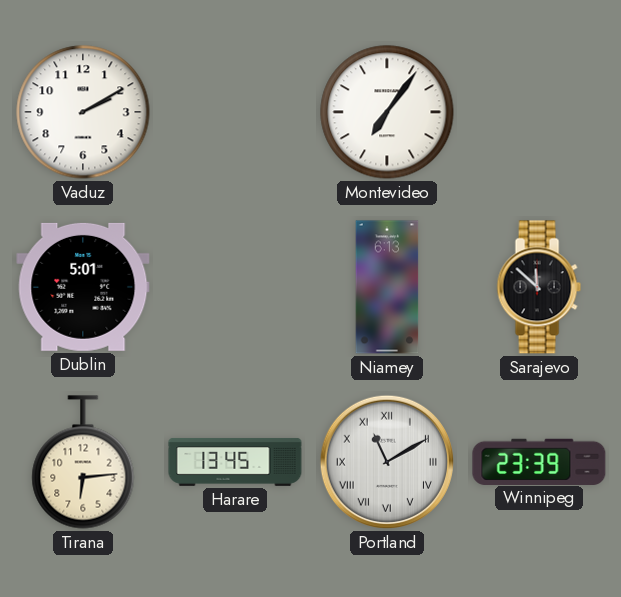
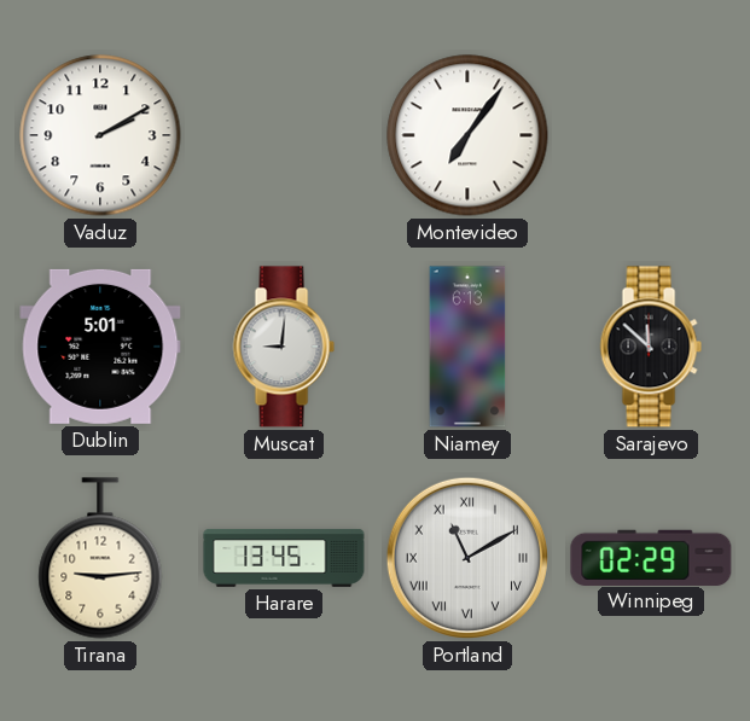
Muscat: none -> 9:01 (284, 347)
Tirana: 6:14 -> 9:14 (100, 558)
Winnipeg: 23:39 -> 02:29 (651, 557)
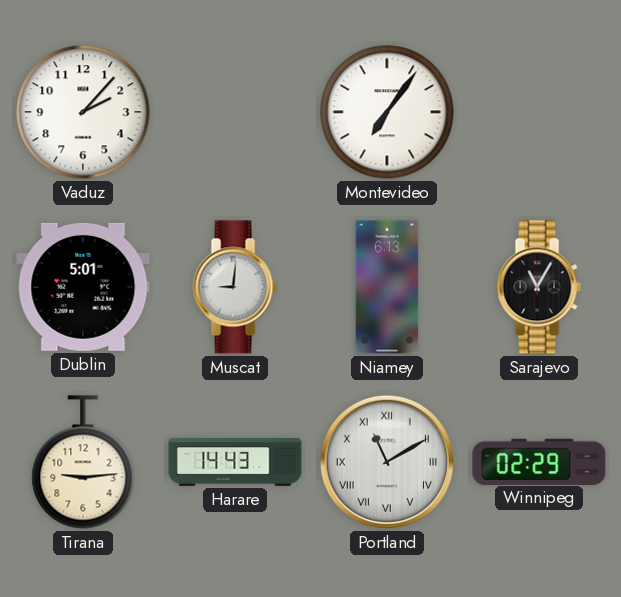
Vaduz: 2:10 -> 2:07 (83, 112)
Sarajevo: 11:52 -> 11:05 (539, 287)
Harare: 13:45 -> 14:43 (235, 462)
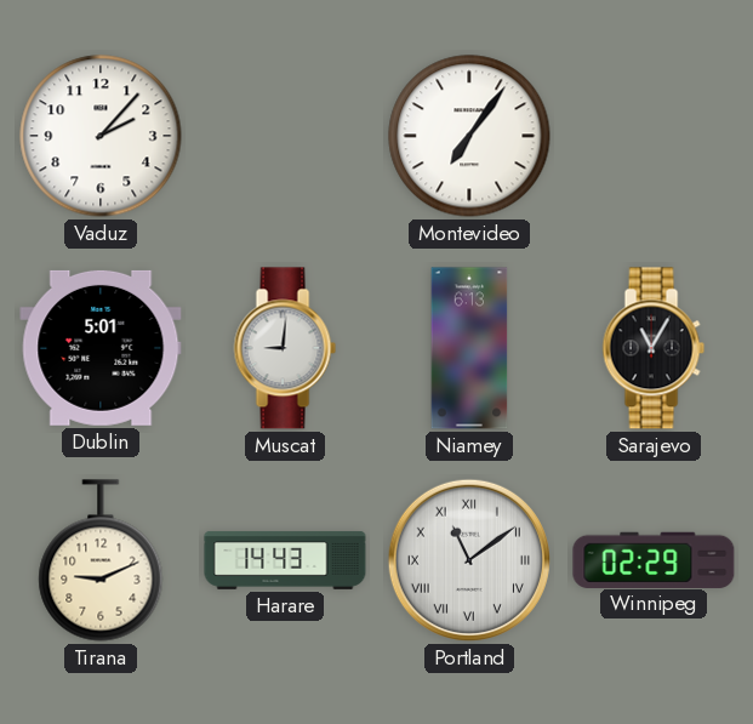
Tirana: 9:14 -> 9:11 (101, 560)
Portland: 11:10 -> 11:09 (469, 560)
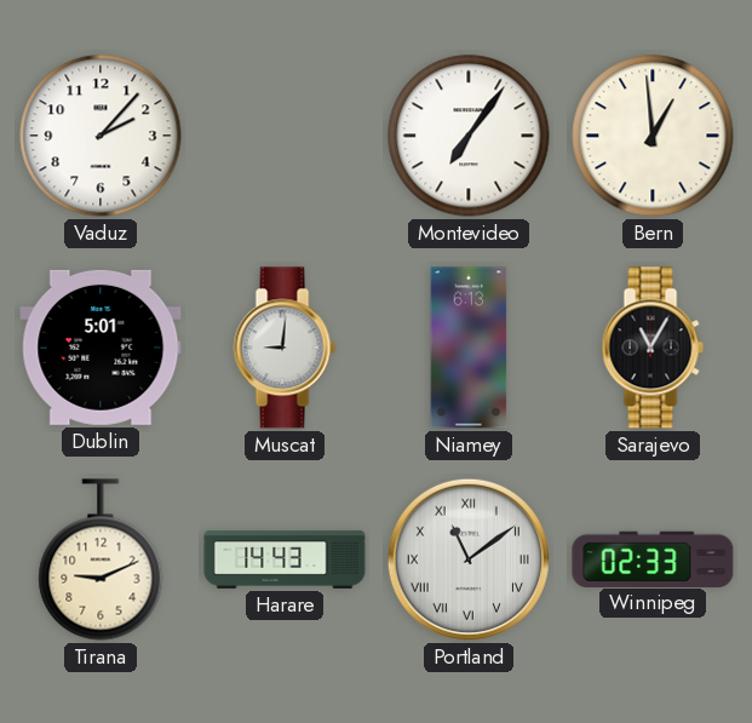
Bern: none -> 12:59 (653, 136)
Winnipeg: 02:29 -> 02:33 (653, 558)
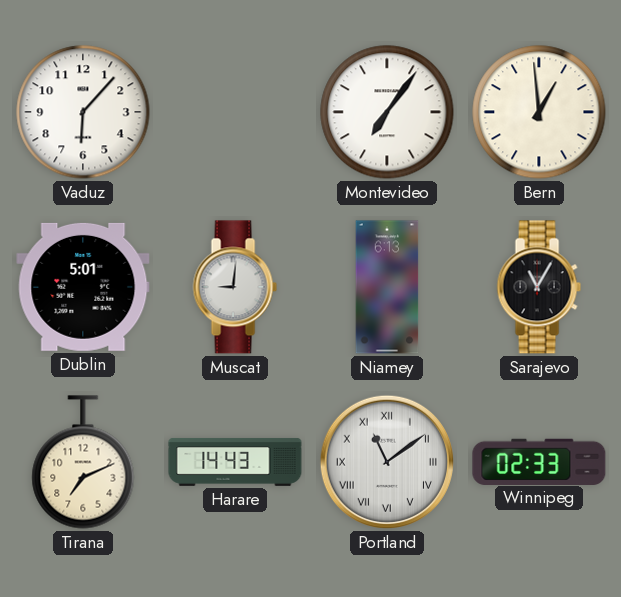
Vaduz: 2:07 -> 6:07 (83, 112)
Tirana: 9:11 -> 7:11 (83, 462)
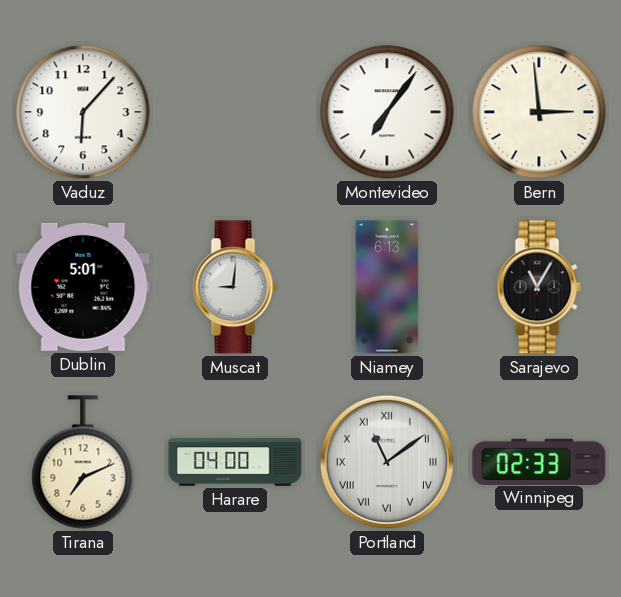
Bern: 12:59 -> 2:59 (539, 112)
Harare: 14:43 -> 04:00 (235, 462)
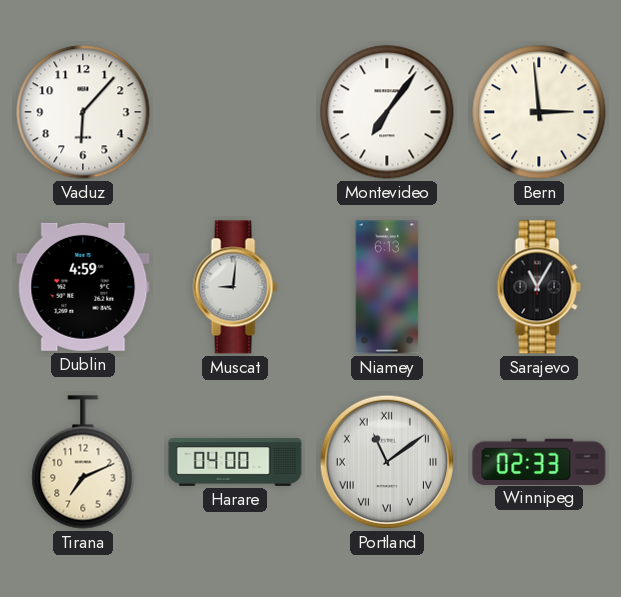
Dublin: 5:01 -> 4:59 (83, 287)
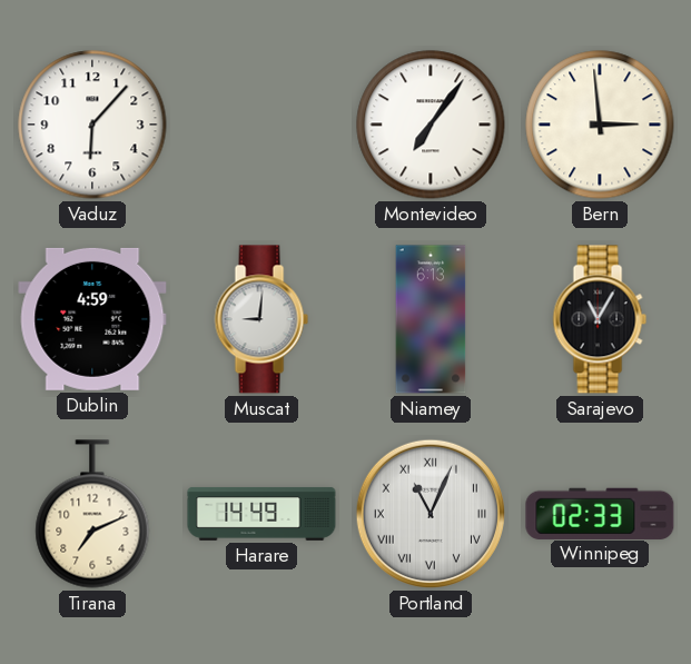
Harare: 04:00 -> 14:49 (261, 514)
Portland: 11:09 -> 11:04 (431, 514)
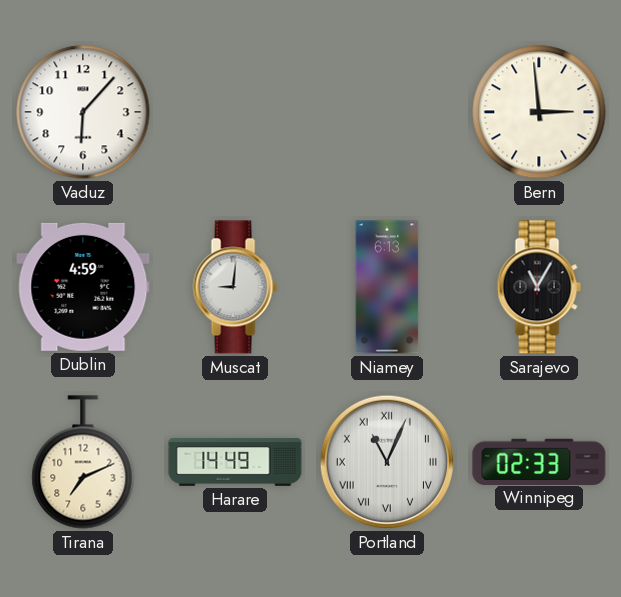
Montevideo: 7:06 -> none (431, 125)
